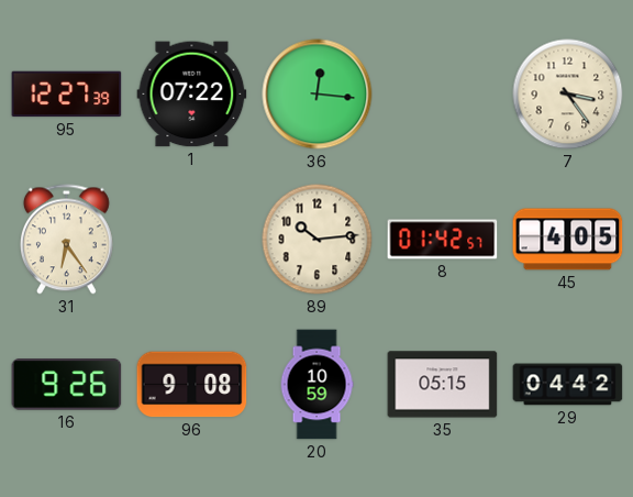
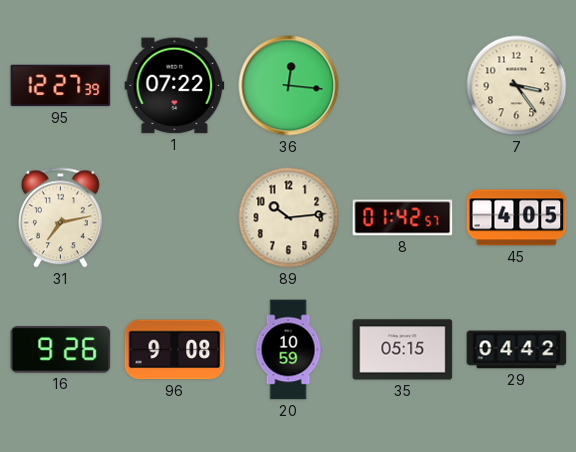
31: 6:24 -> 7:13 (60, 218)
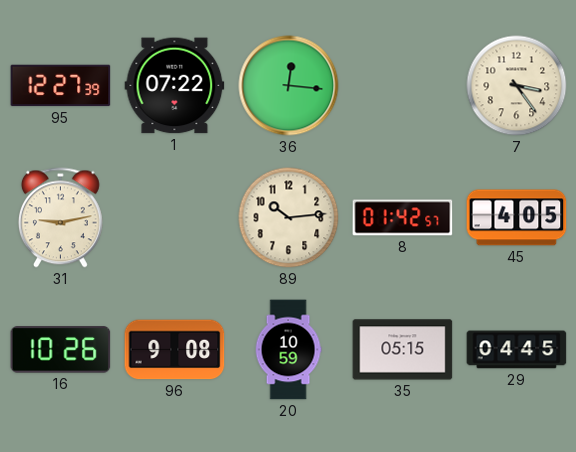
31: 7:13 -> 9:13 (60, 218)
16: 9:26 -> 10:26 (61, 350)
29: 04:42 -> 04:45 (517, 350)
